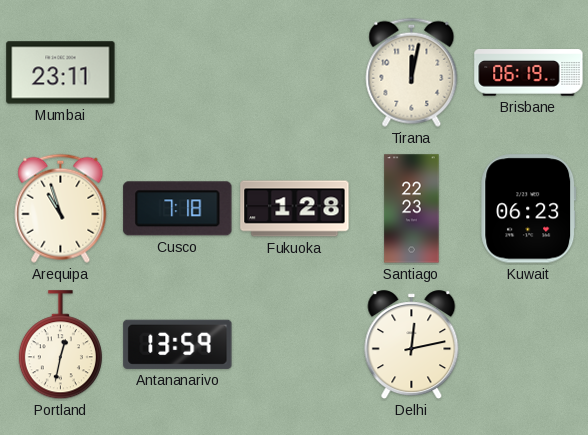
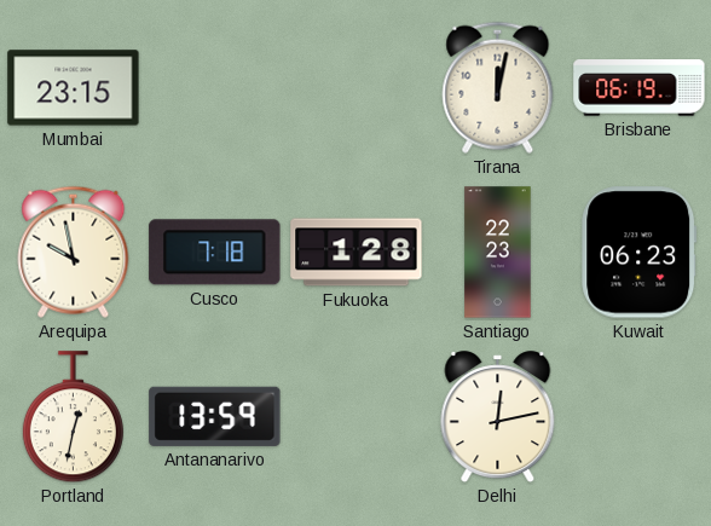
Mumbai: 23:11 -> 23:15 (74, 88)
Arequipa: 10:57 -> 9:58 (74, 252)
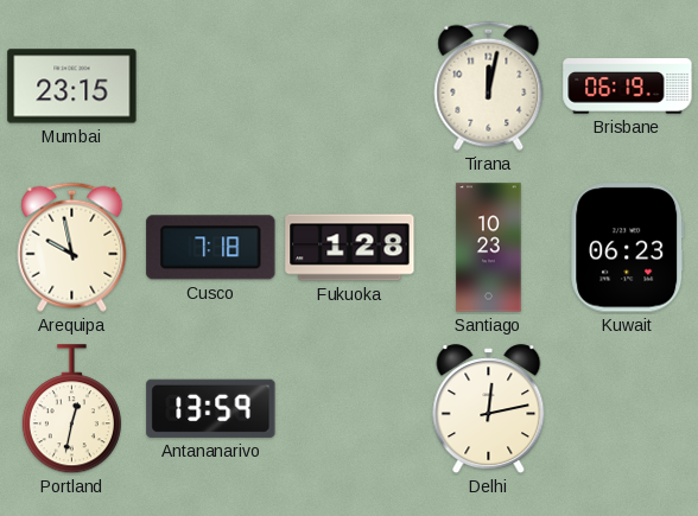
Santiago: 22:23 -> 10:23 (489, 248)
